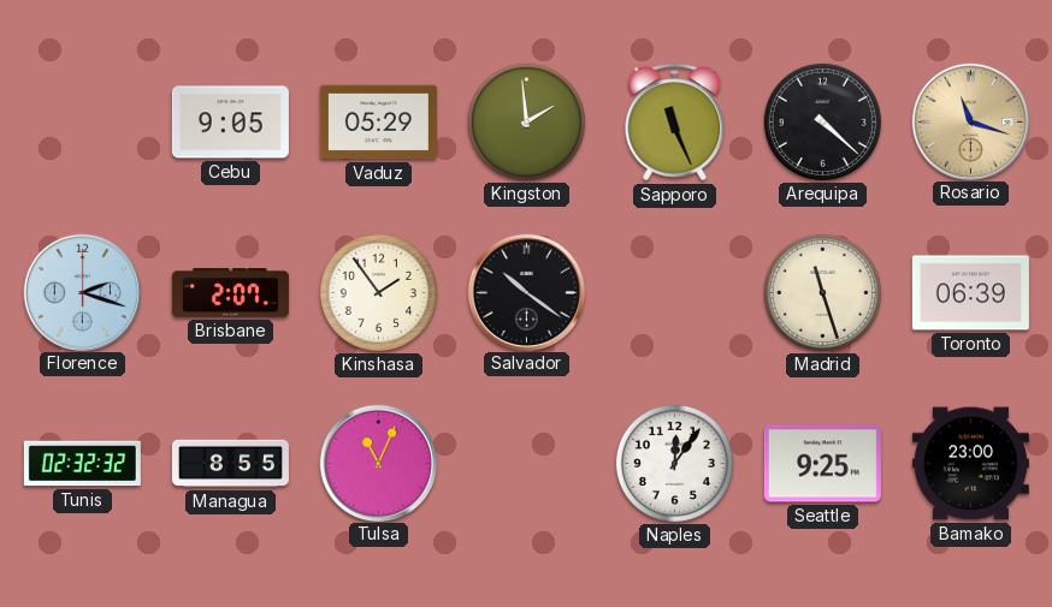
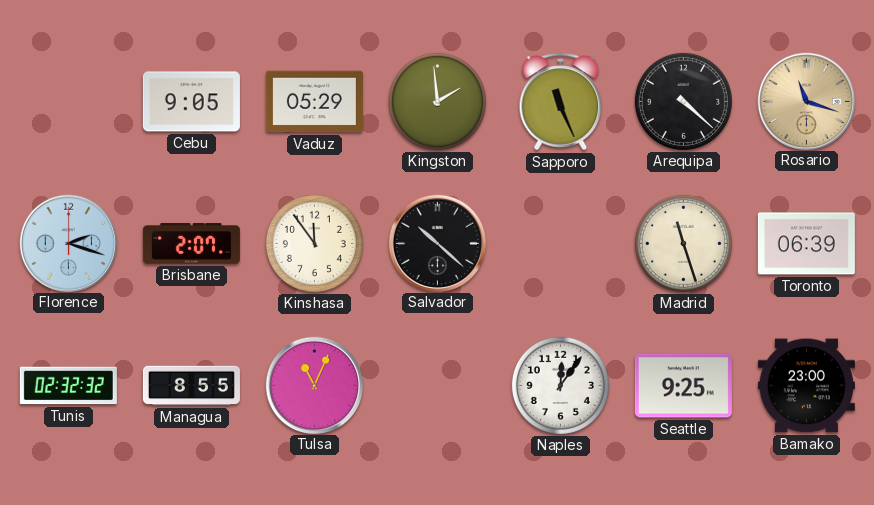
Kinshasa: 1:54 -> 11:54 (314, 243)
Salvador: 10:21 -> 10:22 (437, 243)
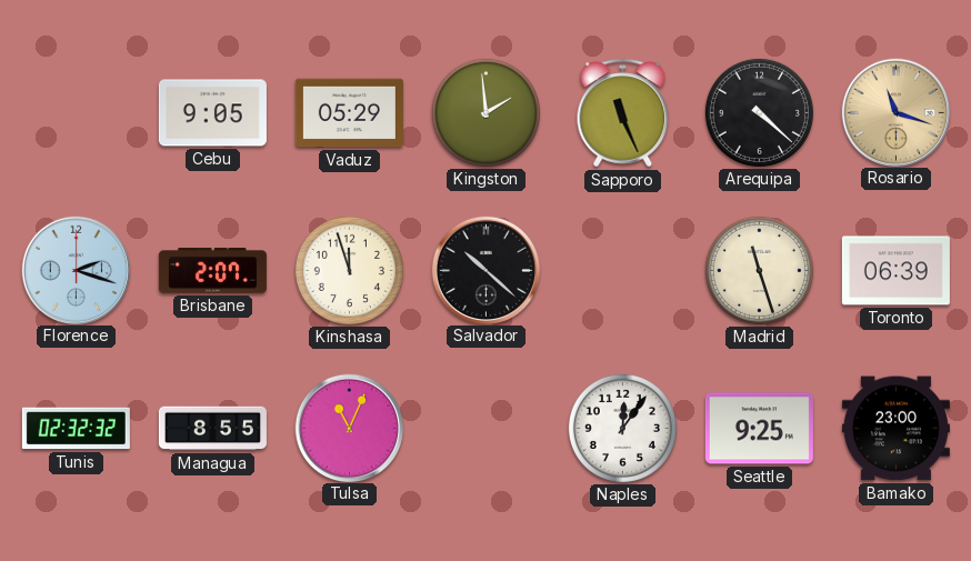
Kinshasa: 11:54 -> 11:57 (349, 270)
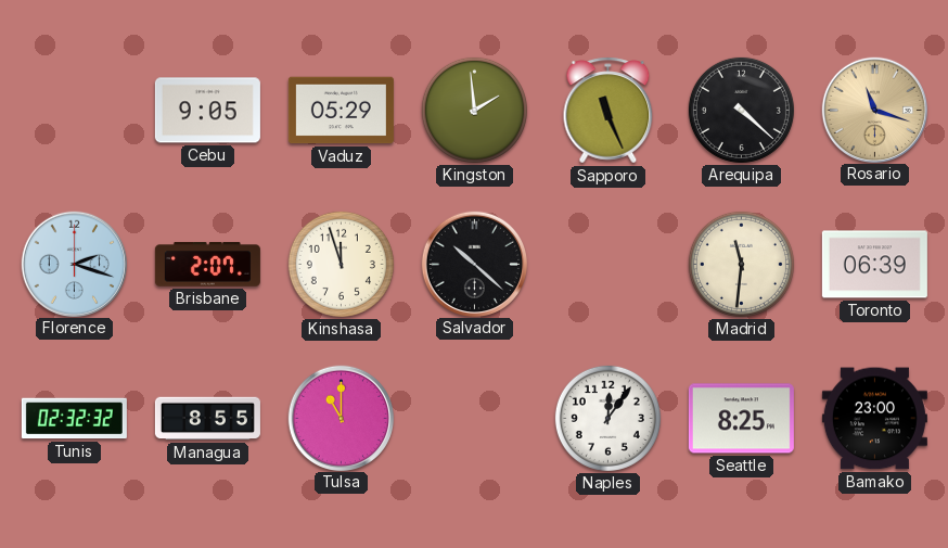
Madrid: 11:27 -> 11:31 (741, 264)
Tulsa: 11:04 -> 11:00 (341, 418)
Seattle: 9:25 -> 8:25 (741, 419)
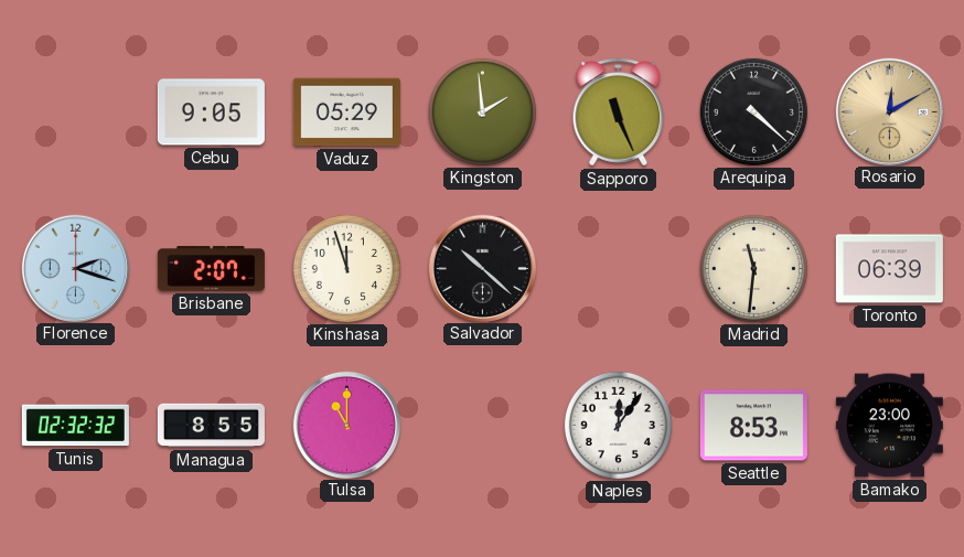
Rosario: 11:18 -> 12:10 (889, 111)
Seattle: 8:25 -> 8:53 (753, 426)
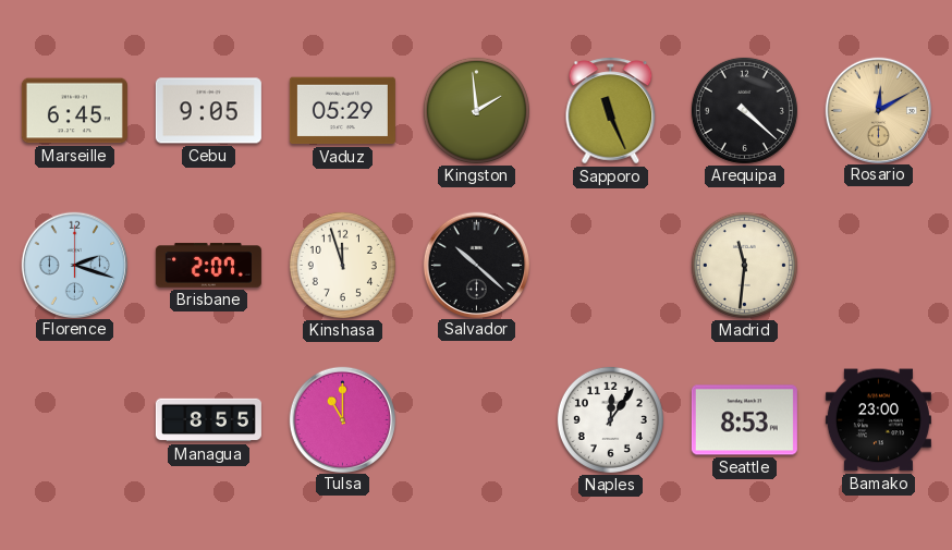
Marseille: none -> 6:45 (74, 111)
Toronto: 06:39 -> none (889, 269)
Tunis: 02:32 -> none (75, 426)
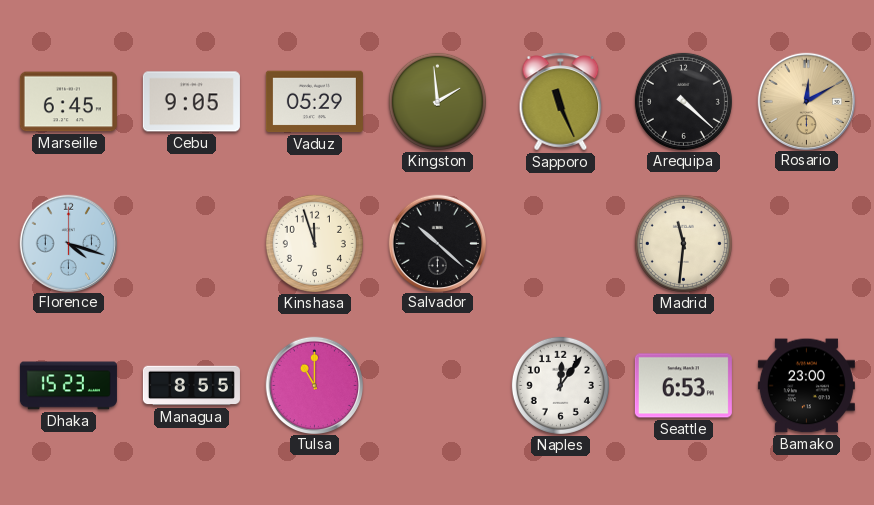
Florence: 2:18 -> 4:18 (68, 243)
Brisbane: 2:07 -> none (208, 266)
Dhaka: none -> 15:23 (68, 386)
Seattle: 8:53 -> 6:53 (683, 386)
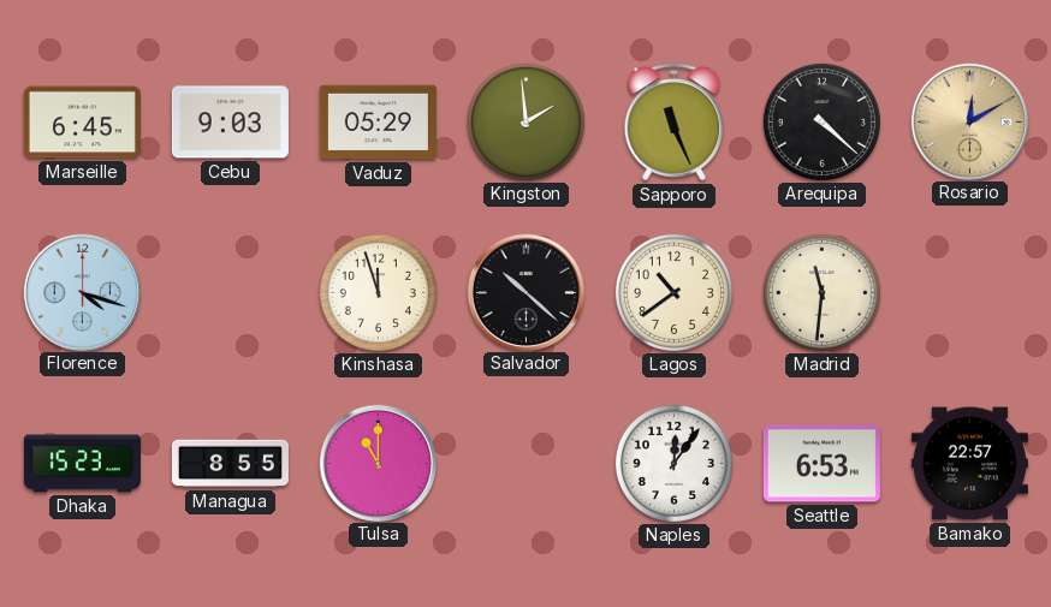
Cebu: 9:05 -> 9:03 (230, 123)
Lagos: none -> 10:39 (673, 292)
Bamako: 23:00 -> 22:57 (969, 464)
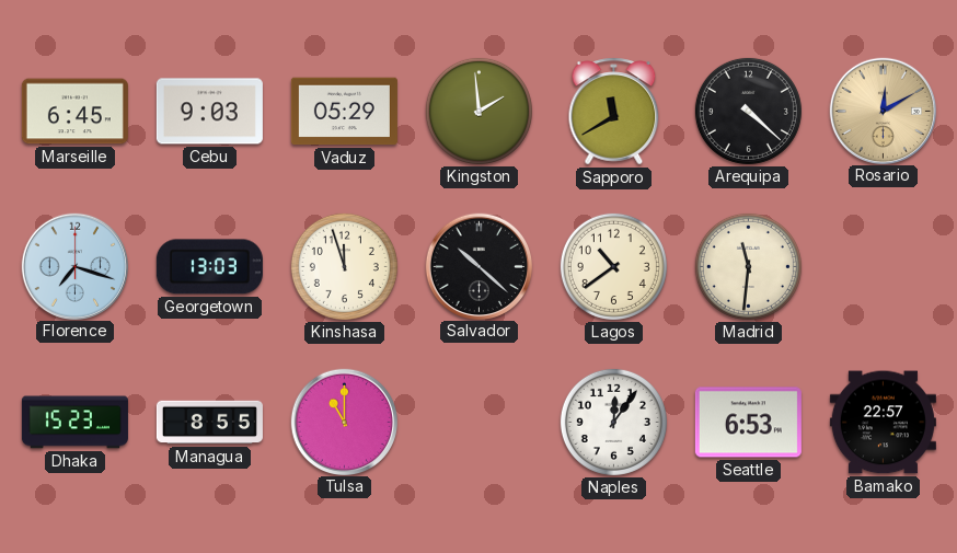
Sapporo: 11:26 -> 11:40 (614, 112)
Florence: 4:18 -> 7:18 (74, 266)
Georgetown: none -> 13:03 (209, 267)
